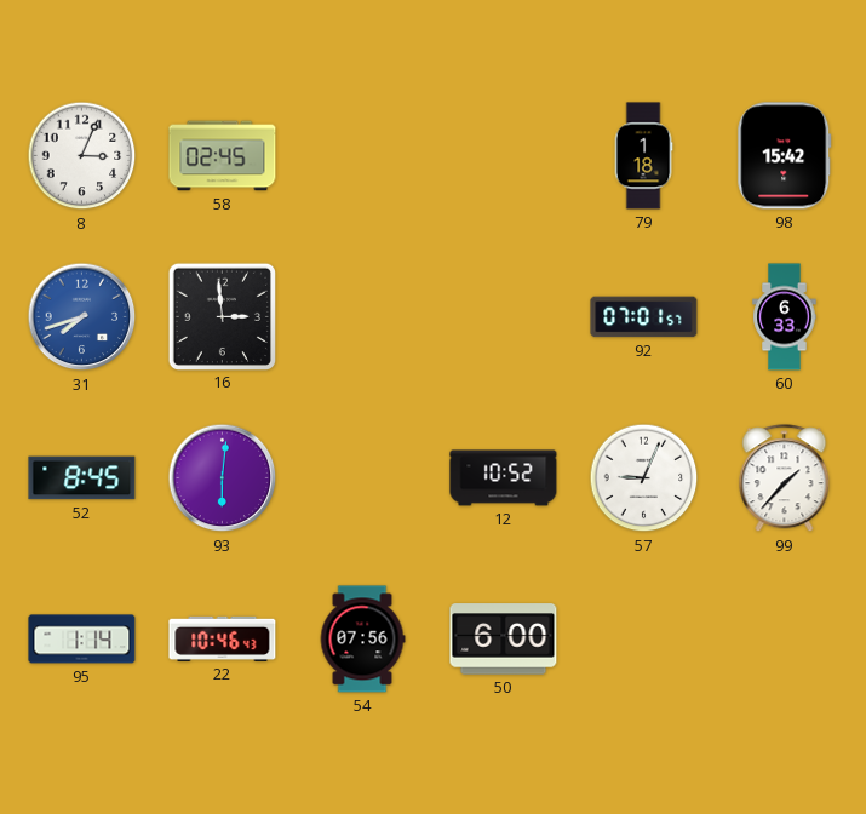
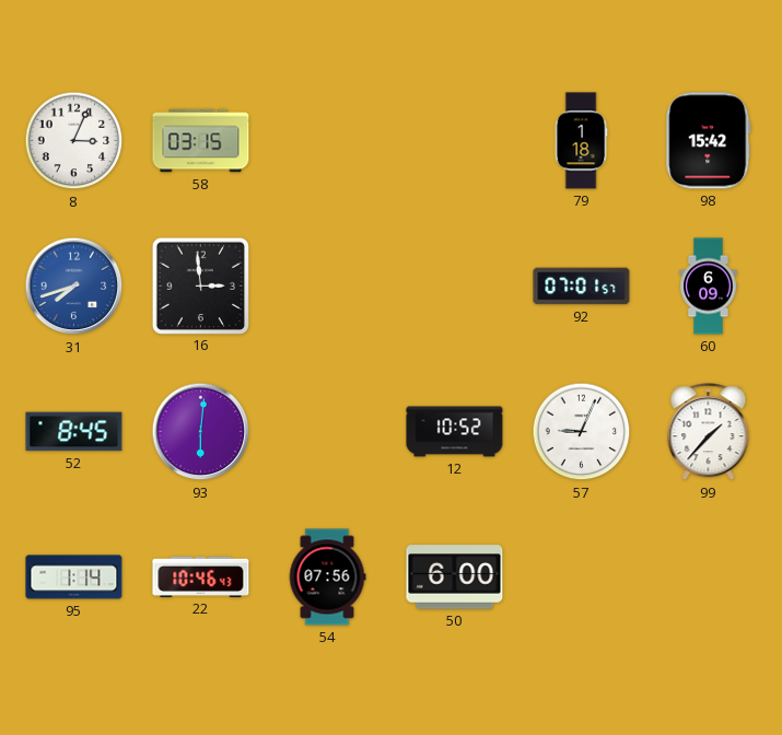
58: 02:45 -> 03:15 (201, 141)
60: 6:33 -> 6:09 (709, 287)
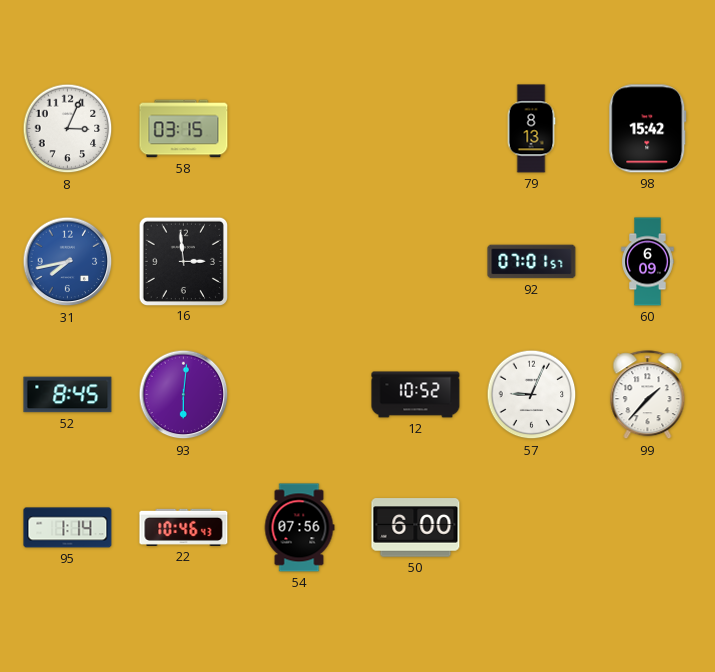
79: 1:18 -> 8:13 (531, 129)
31: 7:42 -> 7:43 (68, 262)
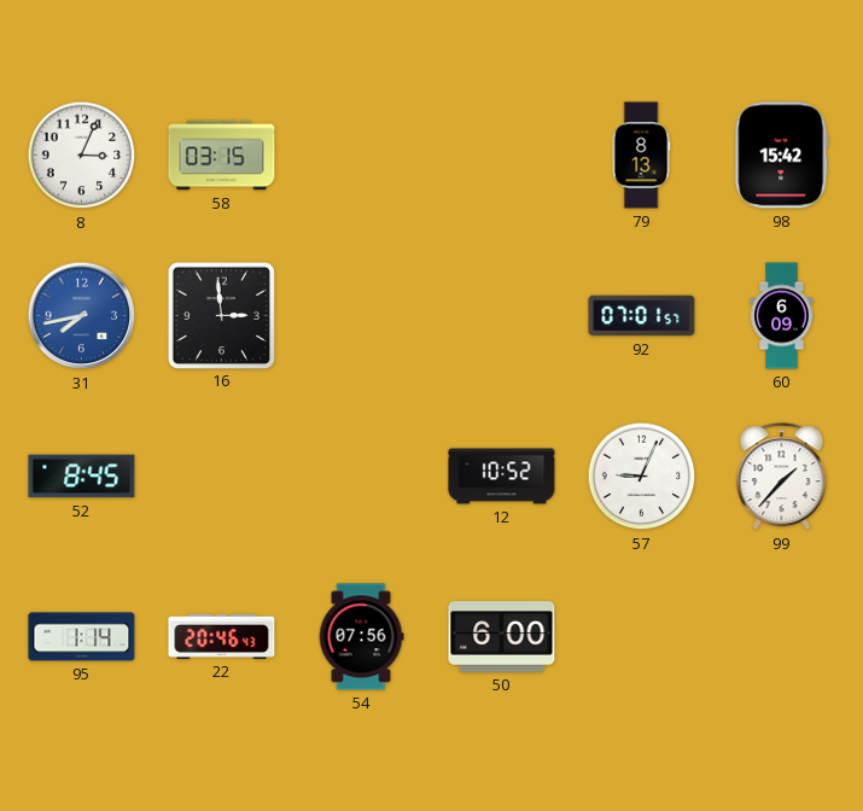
93: 6:01 -> none (184, 395)
22: 10:46 -> 20:46 (222, 636)
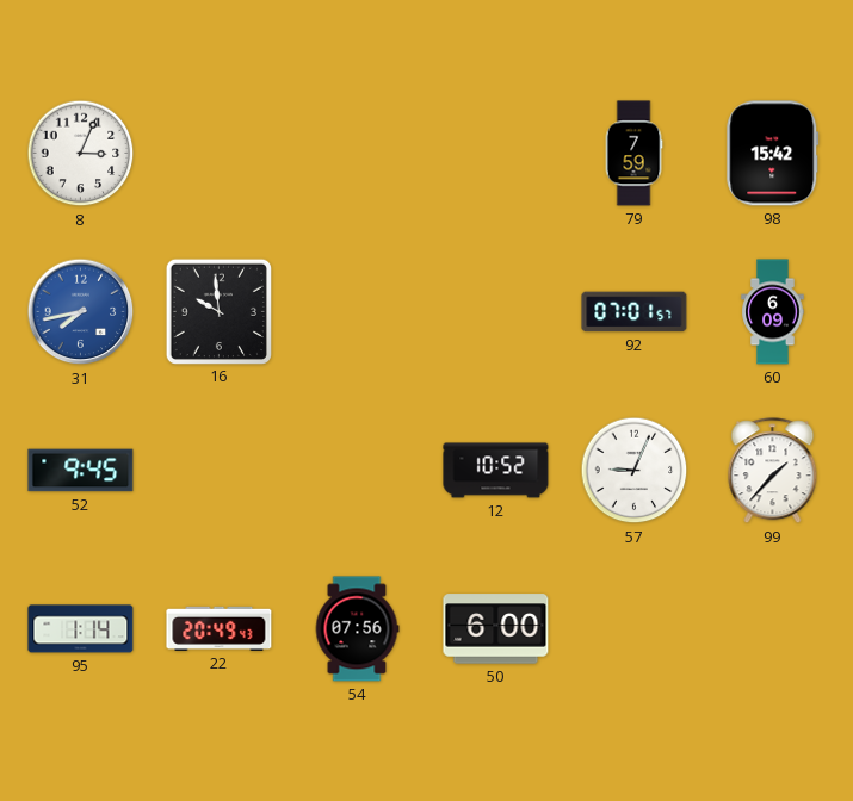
58: 03:15 -> none (222, 156)
79: 8:13 -> 7:59 (633, 154)
16: 2:59 -> 9:59 (218, 311)
52: 8:45 -> 9:45 (81, 471)
22: 20:46 -> 20:49 (220, 628)
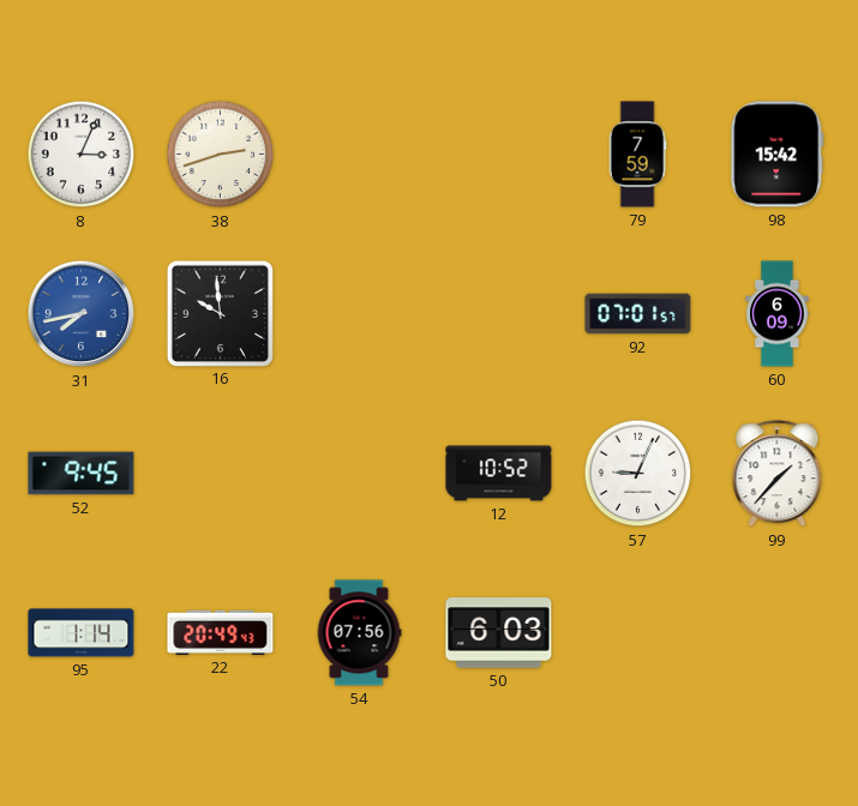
38: none -> 2:42 (221, 155)
50: 6:00 -> 6:03 (499, 633)
